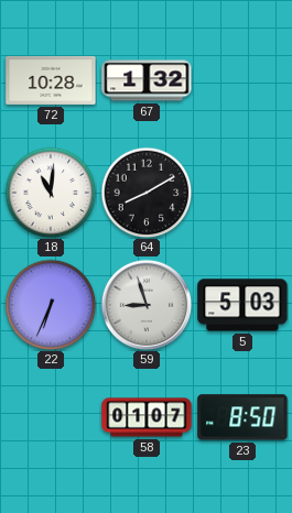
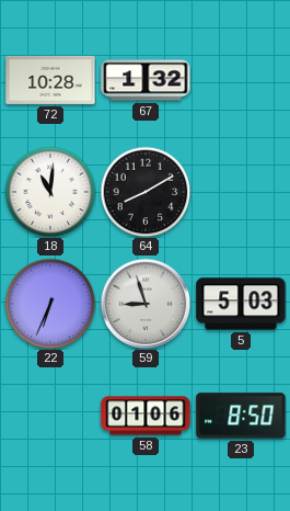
58: 01:07 -> 01:06 (146, 416)
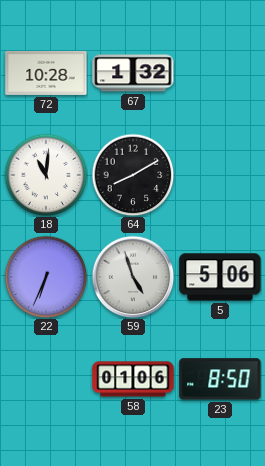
59: 8:57 -> 4:57 (133, 277)
5: 5:03 -> 5:06 (220, 277)
